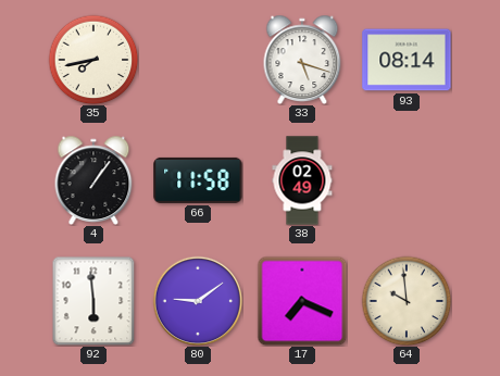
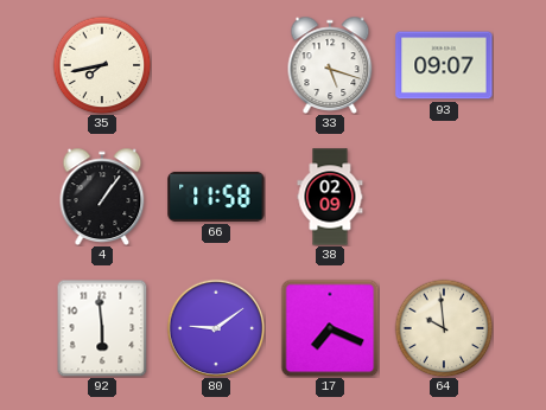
93: 08:14 -> 09:07 (444, 65)
38: 02:49 -> 02:09 (330, 197)
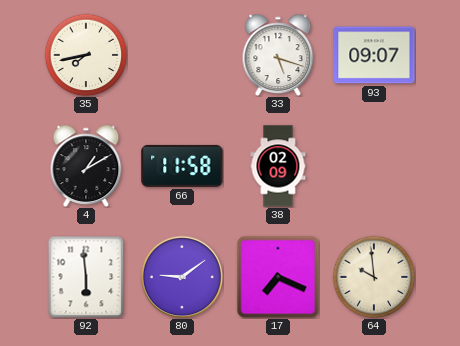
4: 1:06 -> 1:10 (86, 165)
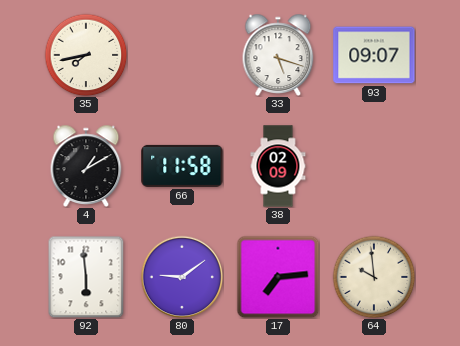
17: 7:19 -> 7:14 (278, 277)
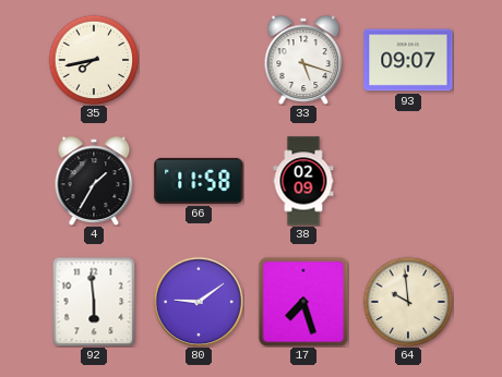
4: 1:10 -> 1:35 (94, 180)
17: 7:14 -> 7:27 (303, 302)
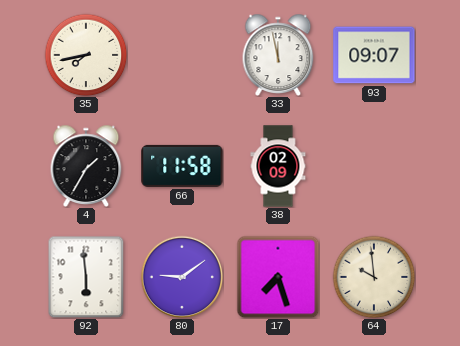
33: 5:18 -> 11:58 (278, 54)
